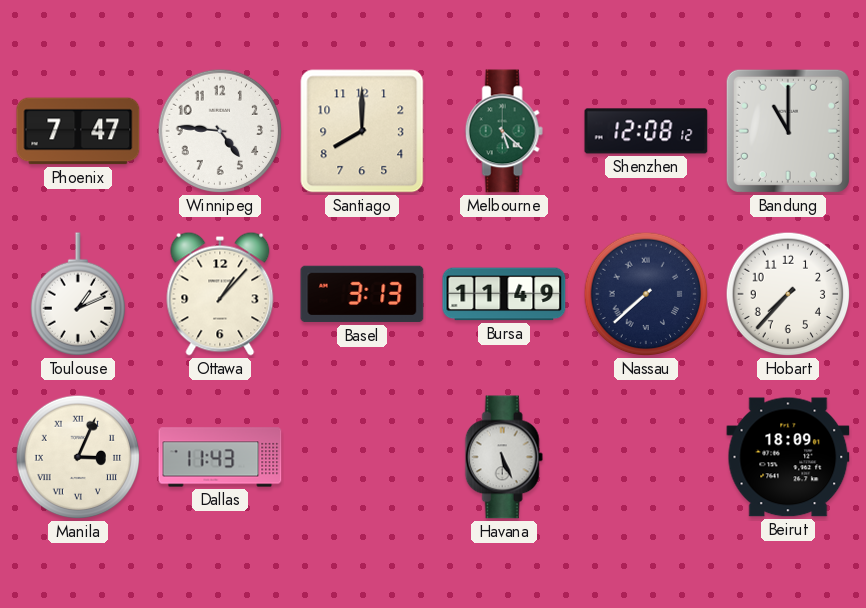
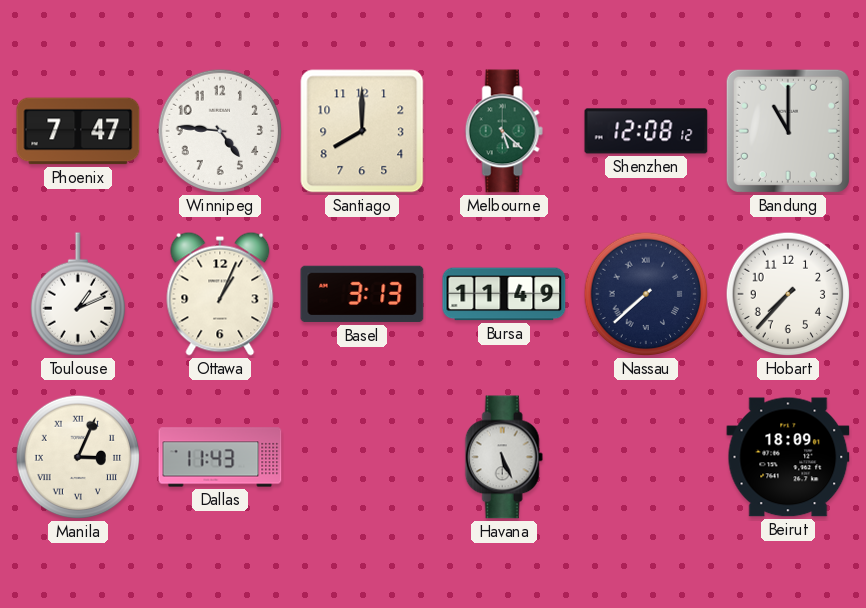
Ottawa: 1:07 -> 1:04 (220, 294)
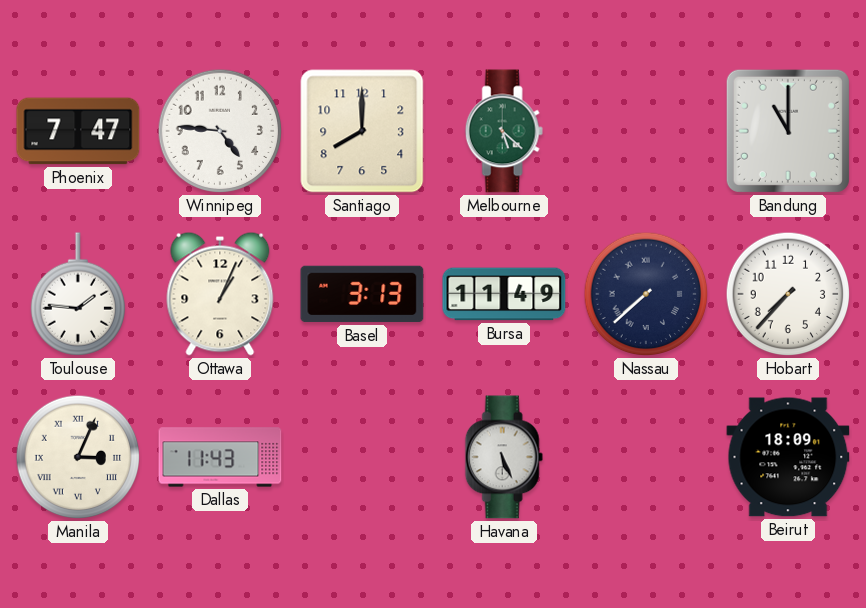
Shenzhen: 12:08 -> none (646, 131)
Toulouse: 1:11 -> 1:46 (77, 294)
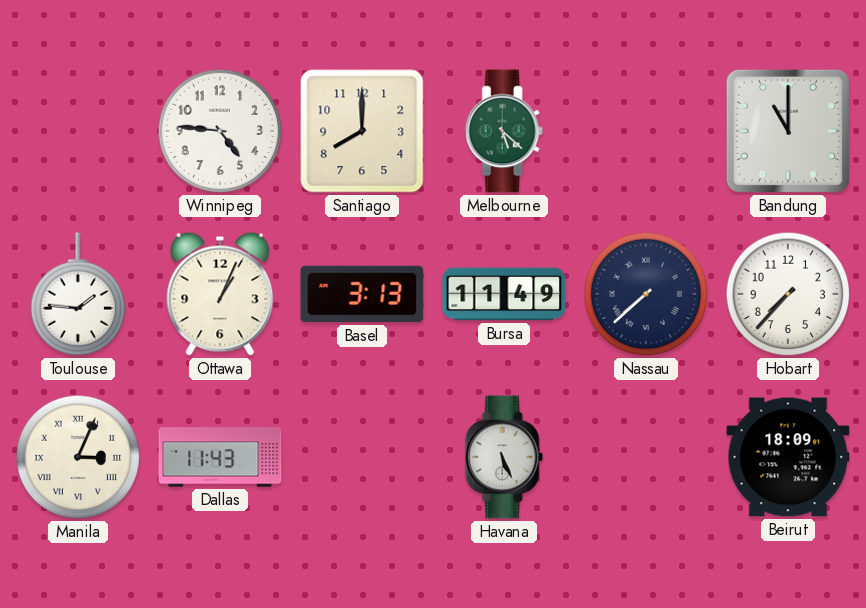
Phoenix: 7:47 -> none (78, 131)
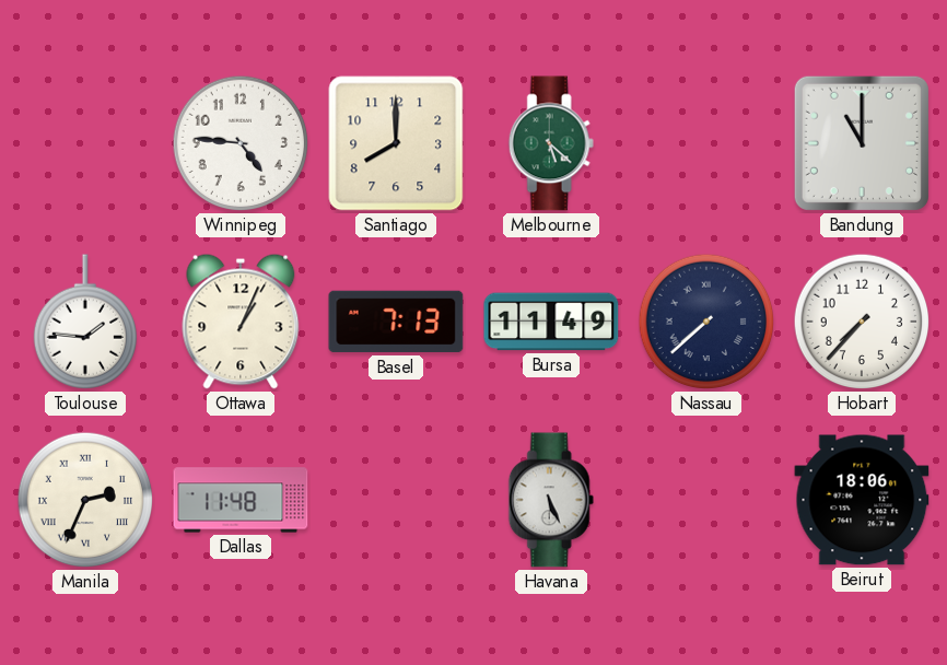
Basel: 3:13 -> 7:13 (396, 322)
Manila: 3:04 -> 2:34 (85, 500)
Dallas: 11:43 -> 11:48 (241, 500)
Beirut: 18:09 -> 18:06 (862, 500)
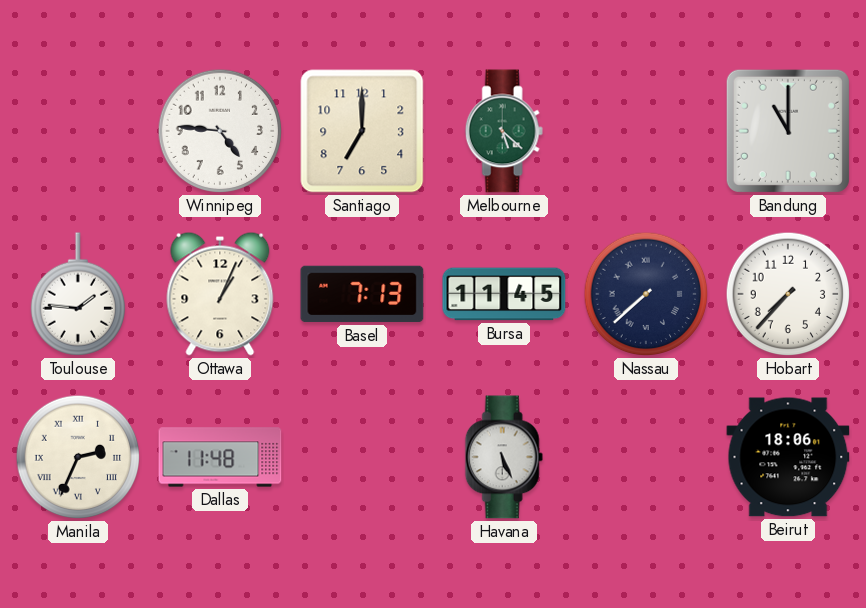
Santiago: 8:00 -> 7:00 (362, 131)
Bursa: 11:49 -> 11:45 (504, 294)
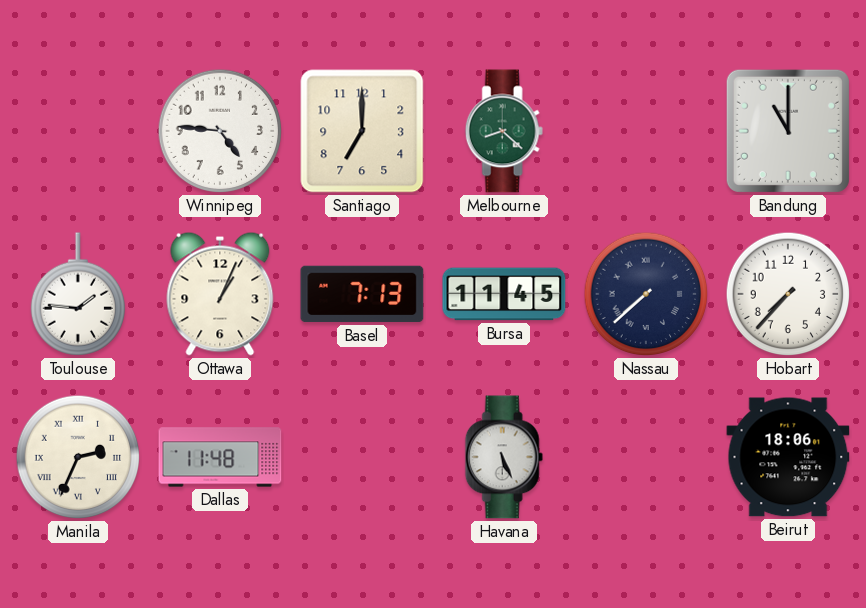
Melbourne: 5:22 -> 8:22 (504, 131)
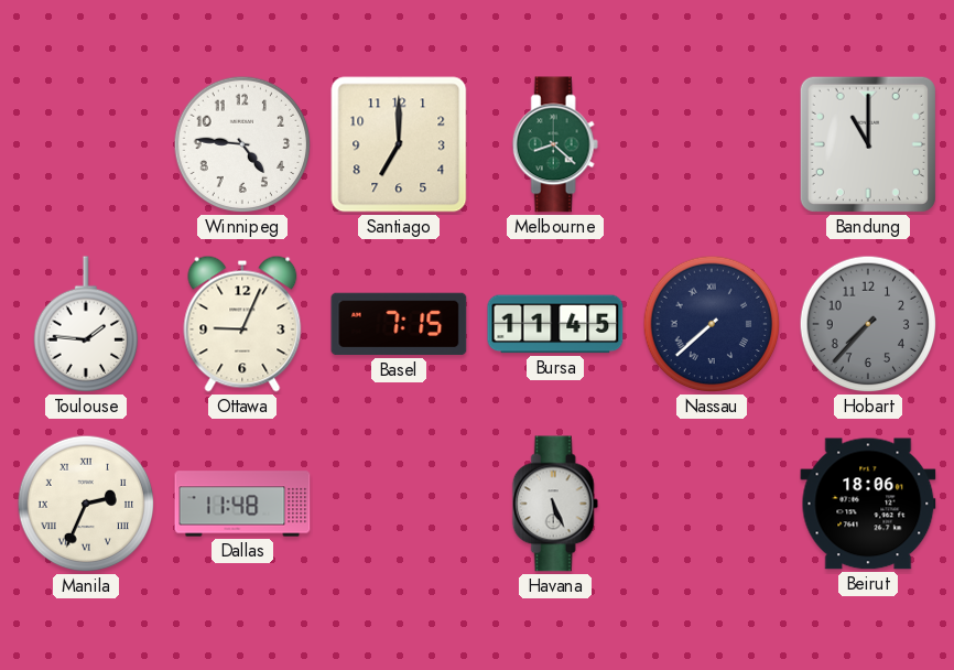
Ottawa: 1:04 -> 9:04 (242, 324)
Basel: 7:13 -> 7:15 (399, 324)
Hobart dial: white -> grey (868, 324)
